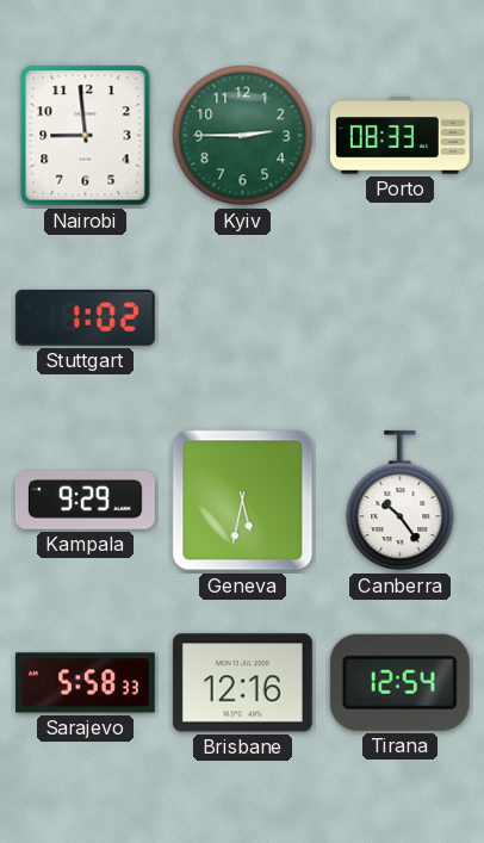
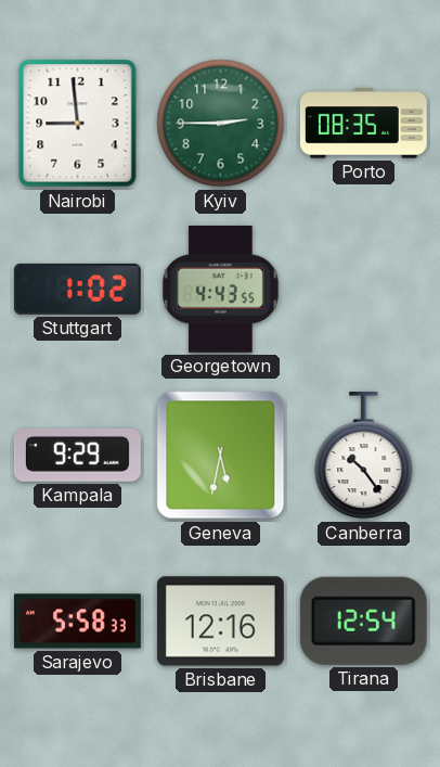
Porto: 08:33 -> 08:35 (363, 124)
Georgetown: none -> 4:43 (220, 289)
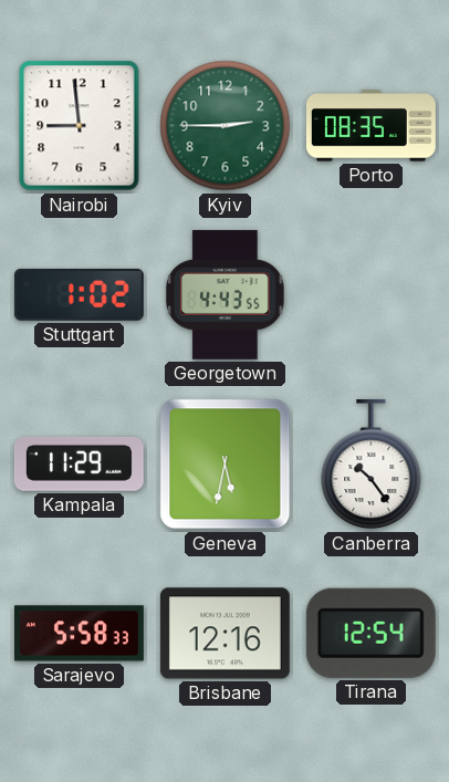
Kampala: 9:29 -> 11:29 (79, 465)
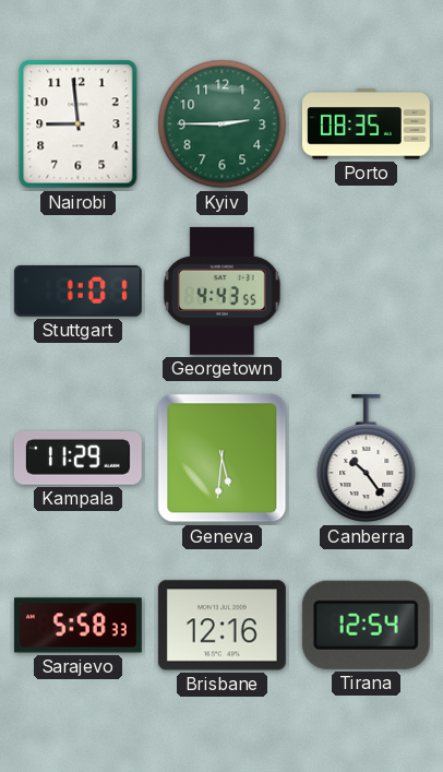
Stuttgart: 1:02 -> 1:01 (77, 290)
Geneva: 5:32 -> 5:31 (223, 459)
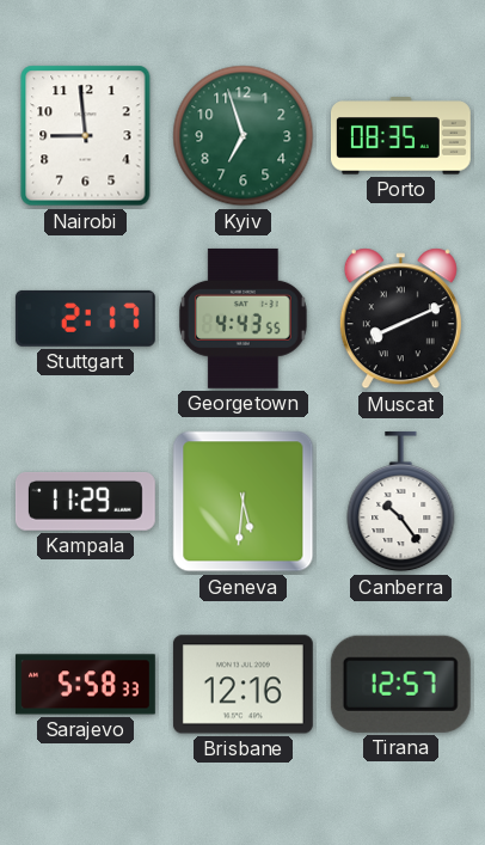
Kyiv: 2:45 -> 6:57 (244, 136)
Stuttgart: 1:01 -> 2:17 (85, 318)
Muscat: none -> 8:11 (400, 319)
Tirana: 12:54 -> 12:57 (400, 684)
